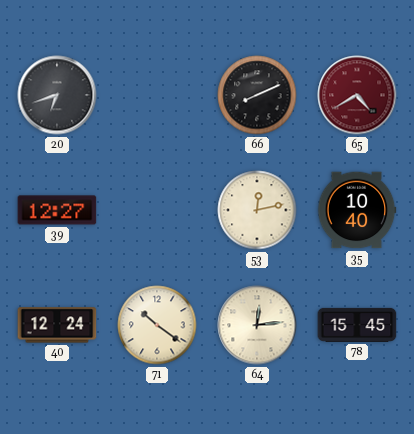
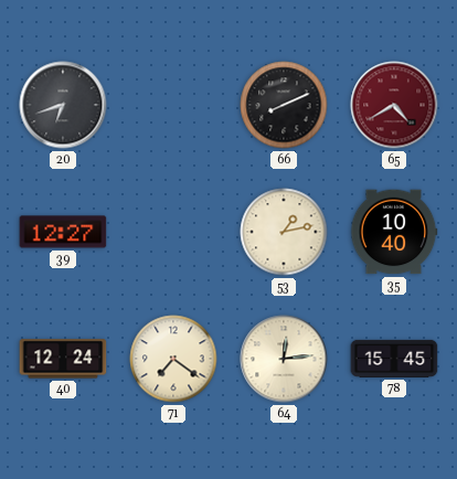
53: 12:13 -> 1:13 (284, 232)
71: 10:21 -> 7:21 (173, 359)
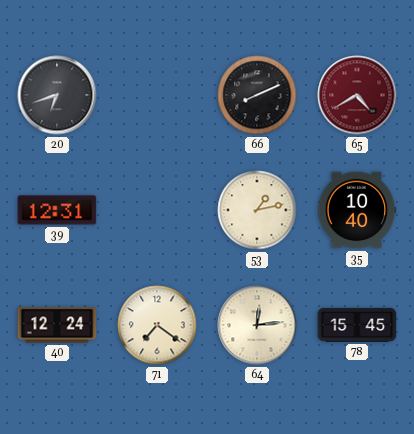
39: 12:27 -> 12:31 (57, 210)
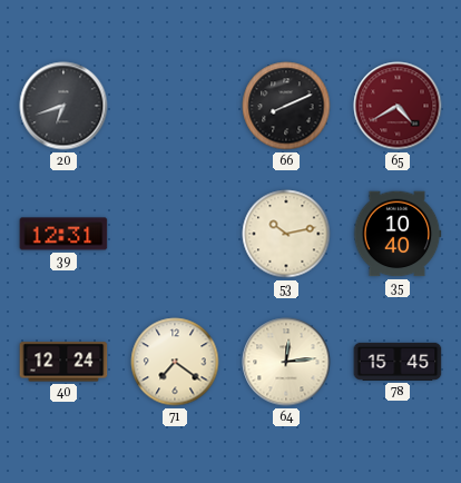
53: 1:13 -> 10:13 (286, 234)
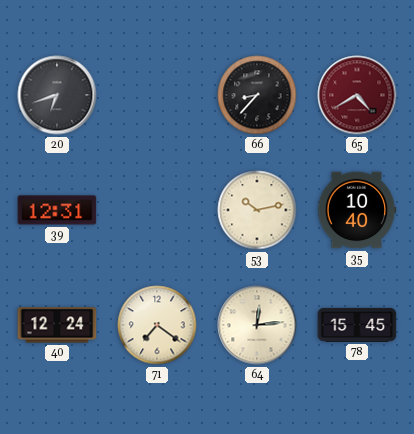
66: 8:11 -> 8:37 (257, 95)
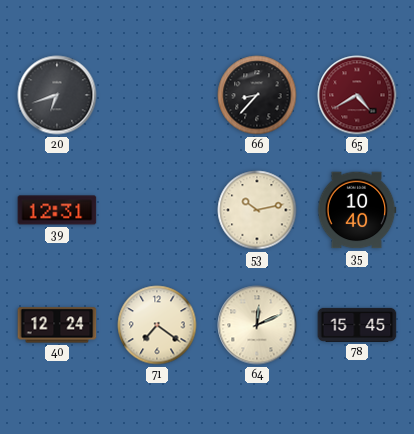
64: 12:14 -> 12:11 (257, 325)
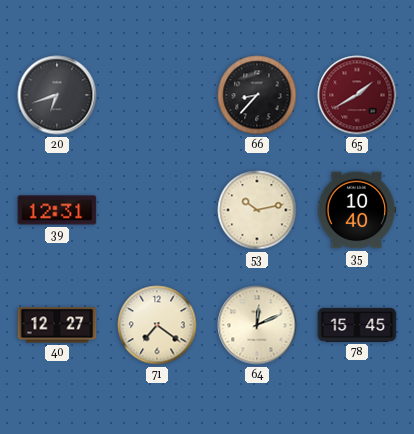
65: 4:40 -> 1:40 (357, 95)
40: 12:24 -> 12:27 (57, 325)
